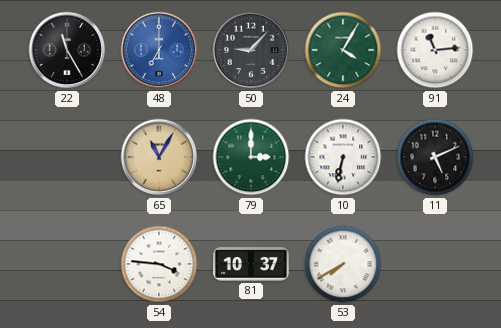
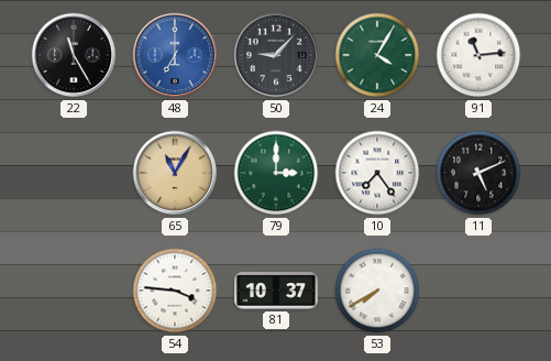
10: 6:32 -> 7:24 (377, 173)
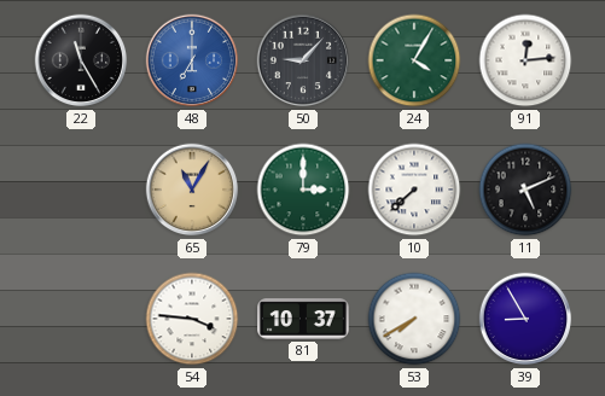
91: 11:14 -> 12:14 (525, 60)
10: 7:24 -> 7:38 (414, 190)
39: none -> 8:55 (525, 319)
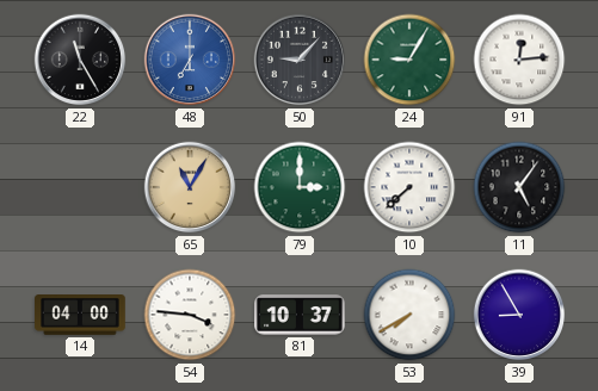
24: 4:05 -> 9:05 (409, 60)
11: 5:11 -> 5:06 (519, 187)
14: none -> 04:00 (80, 316)
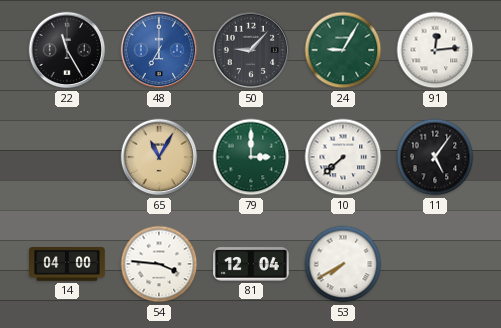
81: 10:37 -> 12:04 (252, 264)
39: 8:55 -> none (519, 315)
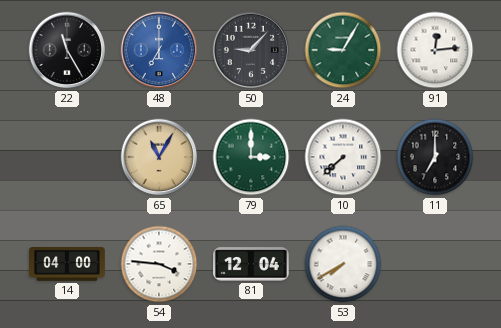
11: 5:06 -> 7:00 (435, 157)
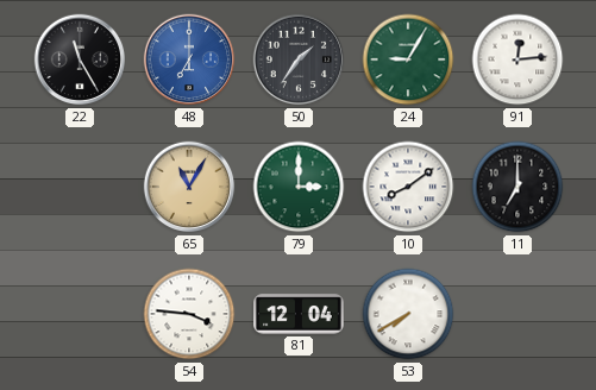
50: 9:07 -> 1:36 (299, 59)
10: 7:38 -> 8:09 (408, 187)
14: 04:00 -> none (67, 265)
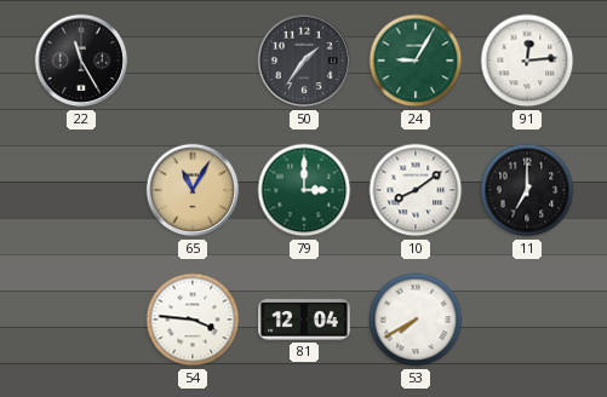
48: 7:00 -> none (189, 59)
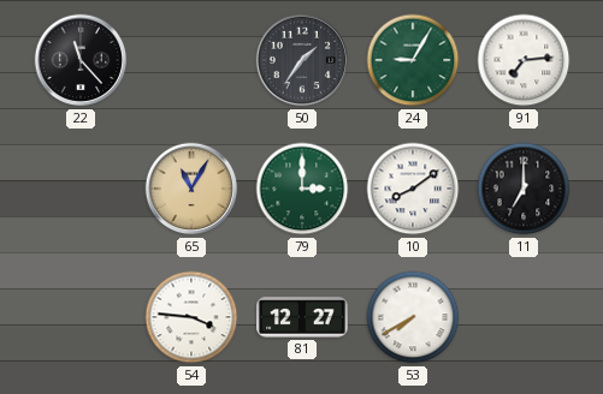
22: 11:25 -> 11:23 (81, 60)
91: 12:14 -> 7:14 (524, 60)
81: 12:04 -> 12:27 (303, 317)
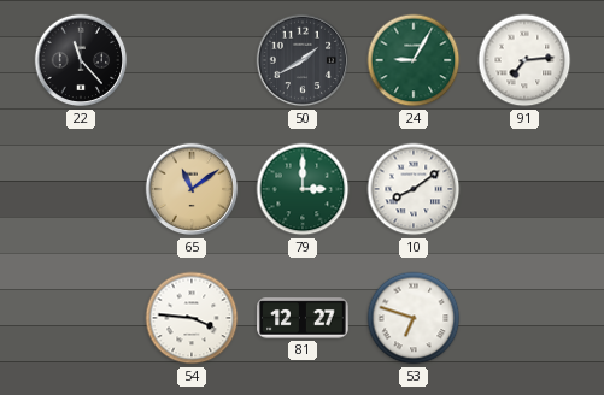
50: 1:36 -> 1:40 (303, 60)
65: 11:05 -> 11:09 (192, 189)
11: 7:00 -> none (524, 189)
53: 7:40 -> 6:48 (414, 318)
